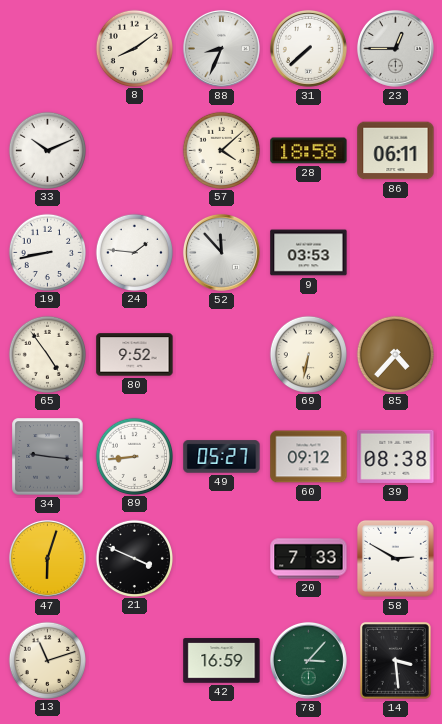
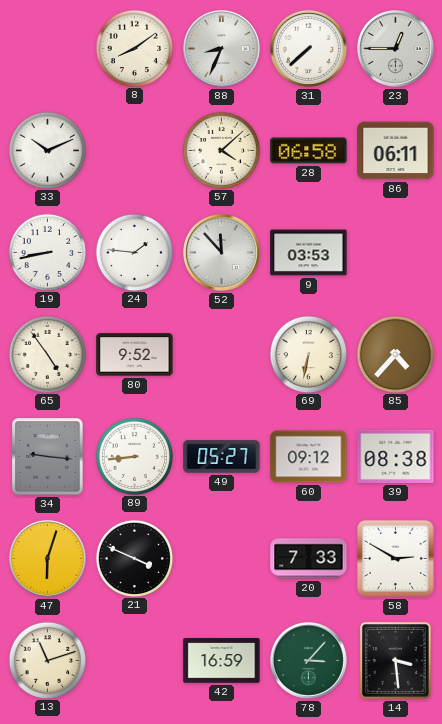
28: 18:58 -> 06:58 (309, 151)
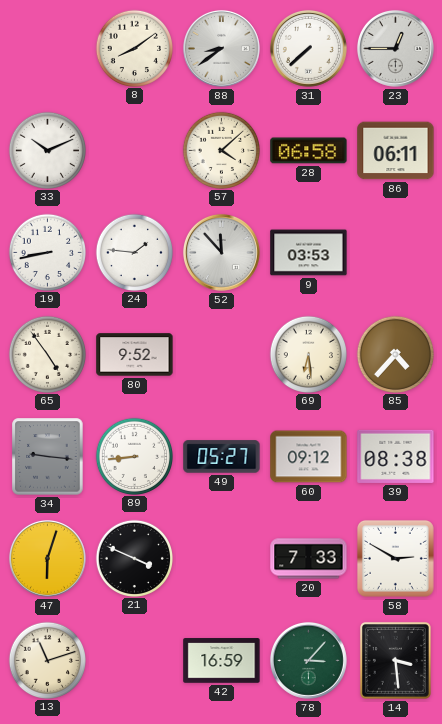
88: 8:34 -> 8:39 (221, 48)
69: 6:32 -> 6:29 (308, 354)
